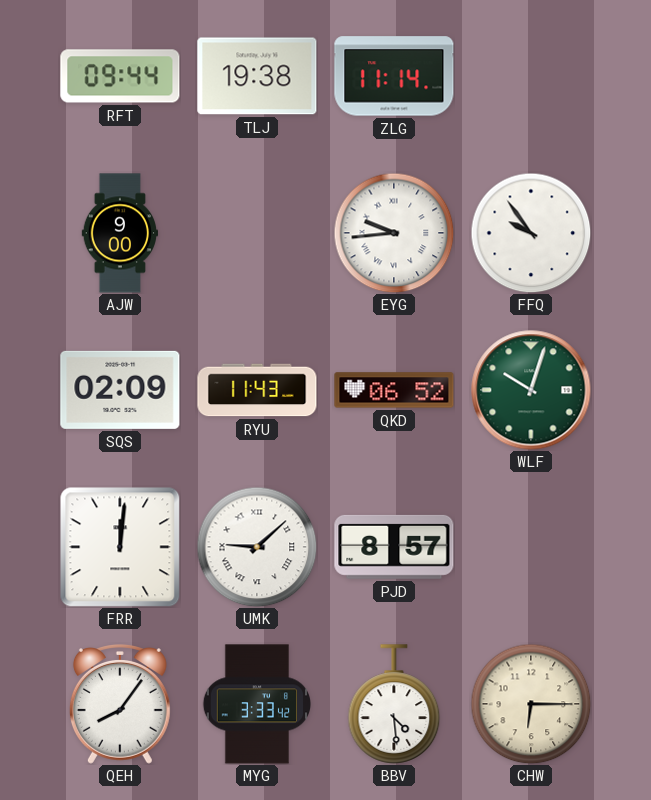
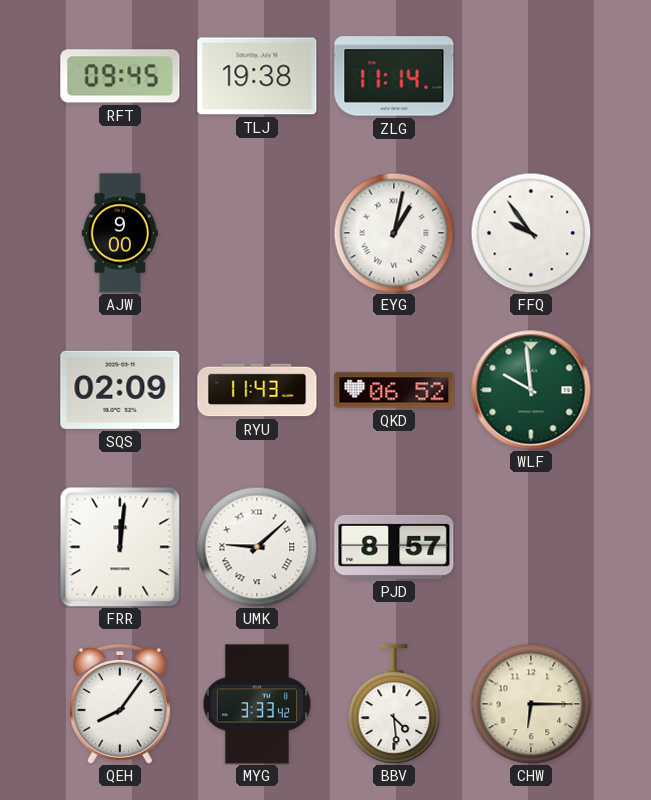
RFT: 09:44 -> 09:45 (120, 76)
EYG: 9:44 -> 1:02 (394, 233)
WLF: 10:03 -> 9:59 (531, 390)
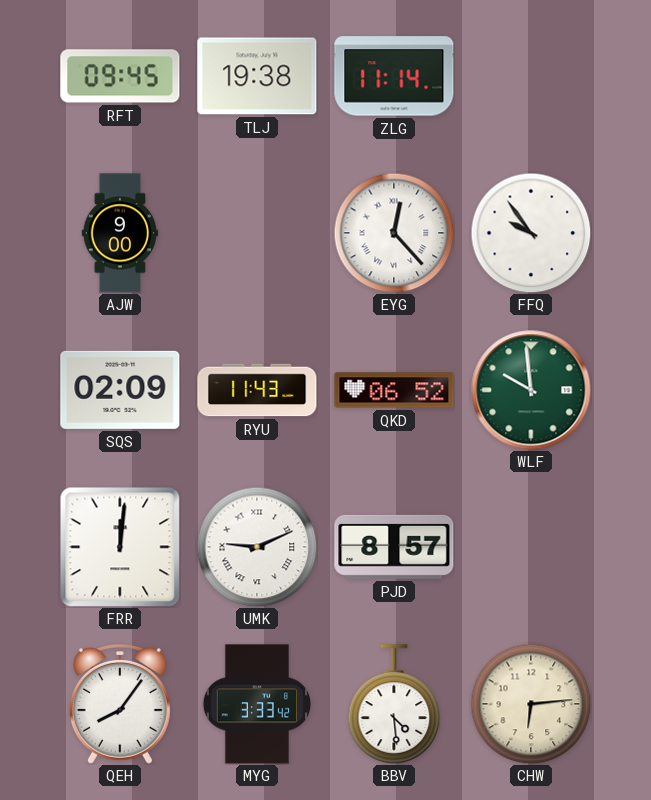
EYG: 1:02 -> 12:23 (394, 233)
UMK: 9:08 -> 9:11 (257, 547)
CHW: 6:15 -> 6:14 (531, 704)
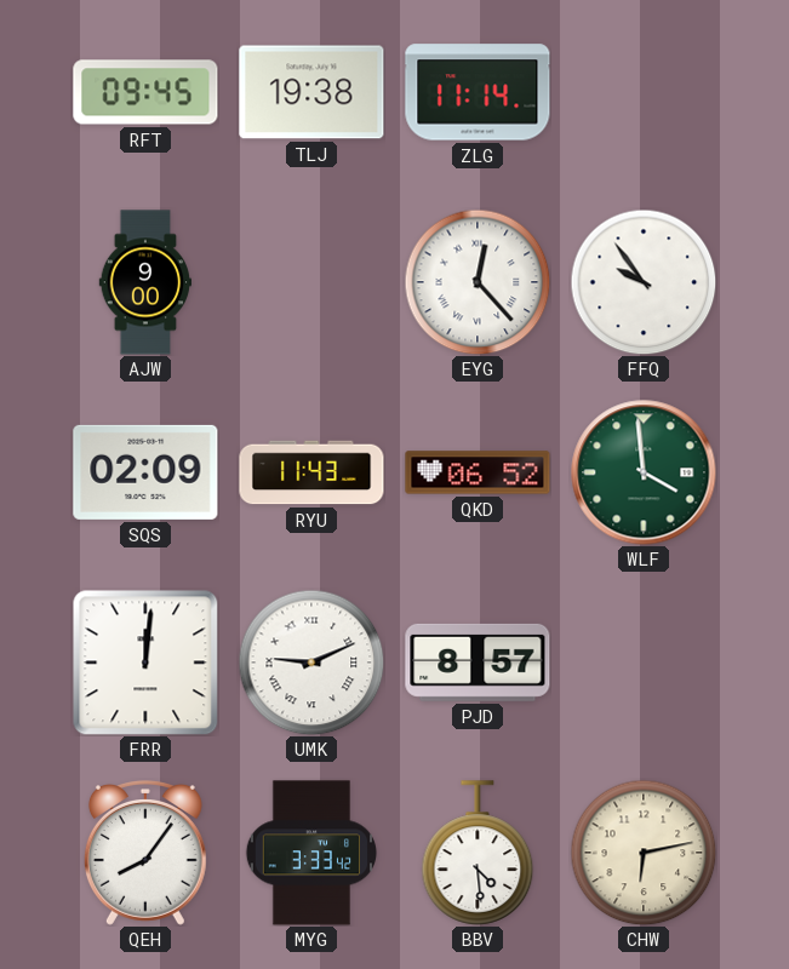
WLF: 9:59 -> 3:59 (644, 472)
CHW: 6:14 -> 6:13 (644, 853)
